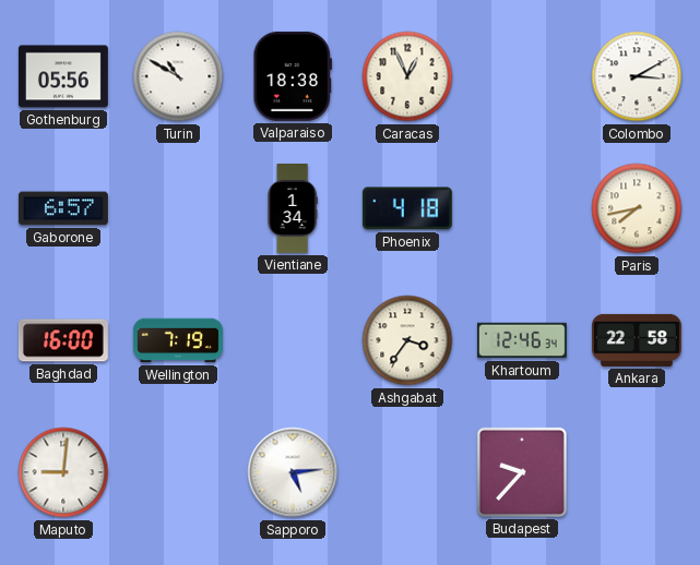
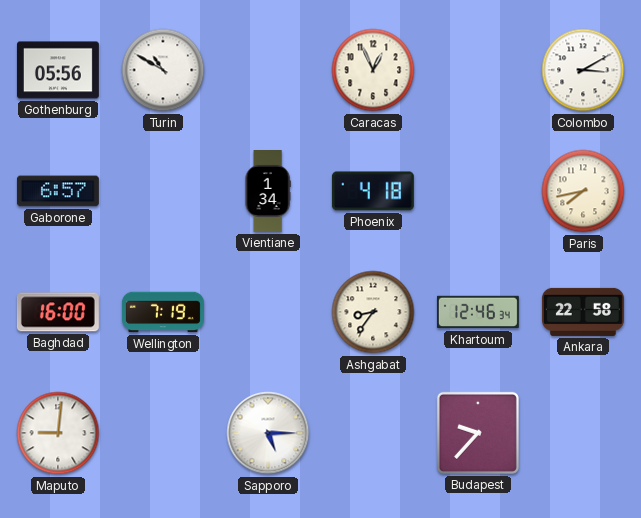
Valparaiso: 18:38 -> none (292, 76)
Ashgabat: 3:36 -> 8:36 (373, 312)
Sapporo: 5:14 -> 5:15 (268, 433)
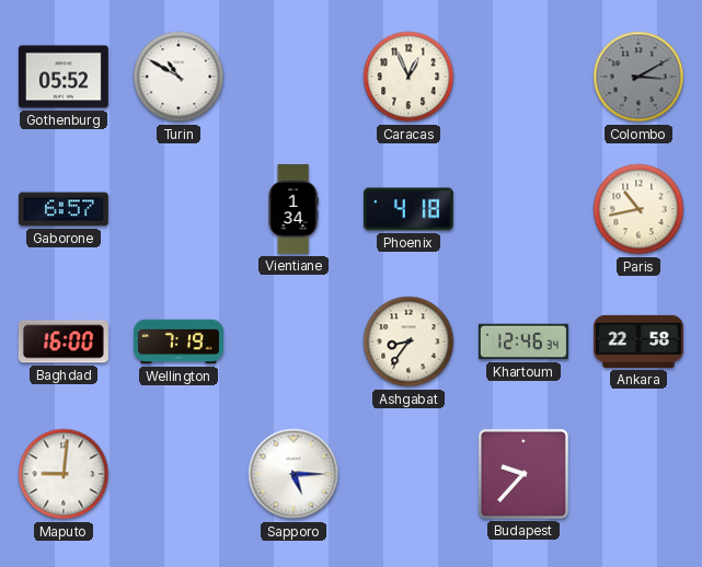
Gothenburg: 05:56 -> 05:52 (64, 77)
Colombo dial: white -> grey (638, 77)
Paris: 7:43 -> 10:43 (638, 209)
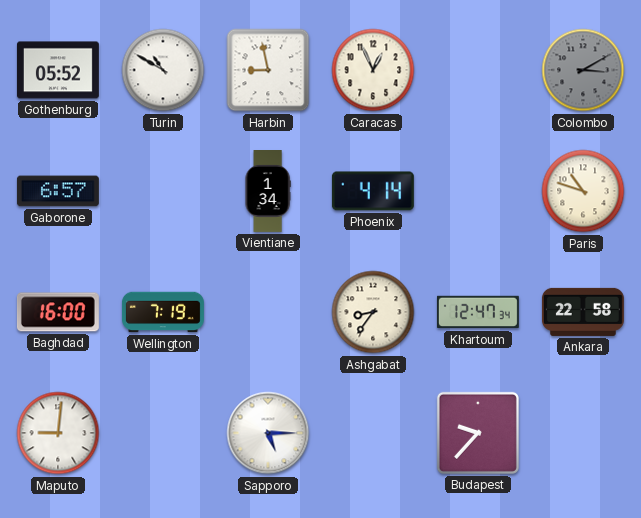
Harbin: none -> 8:58 (268, 70)
Phoenix: 4:18 -> 4:14 (373, 191)
Paris: 10:43 -> 10:48 (583, 191)
Khartoum: 12:46 -> 12:47 (478, 312)
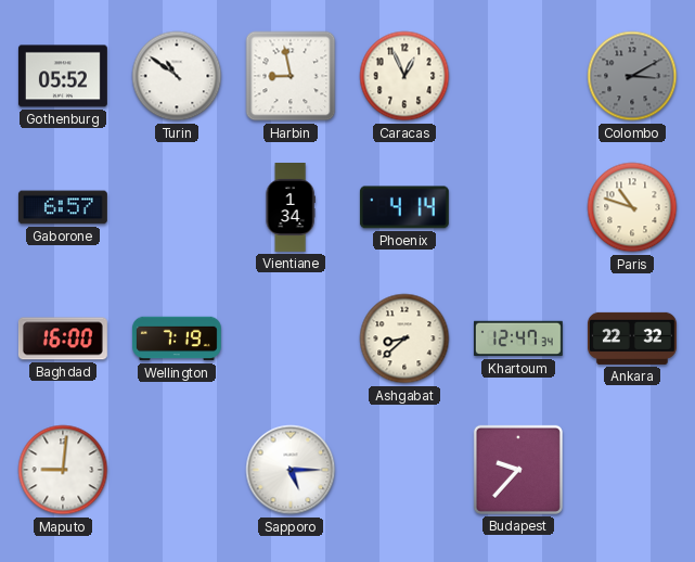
Turin: 10:50 -> 10:51 (177, 76)
Ashgabat: 8:36 -> 8:38 (404, 339)
Ankara: 22:58 -> 22:32 (632, 339)
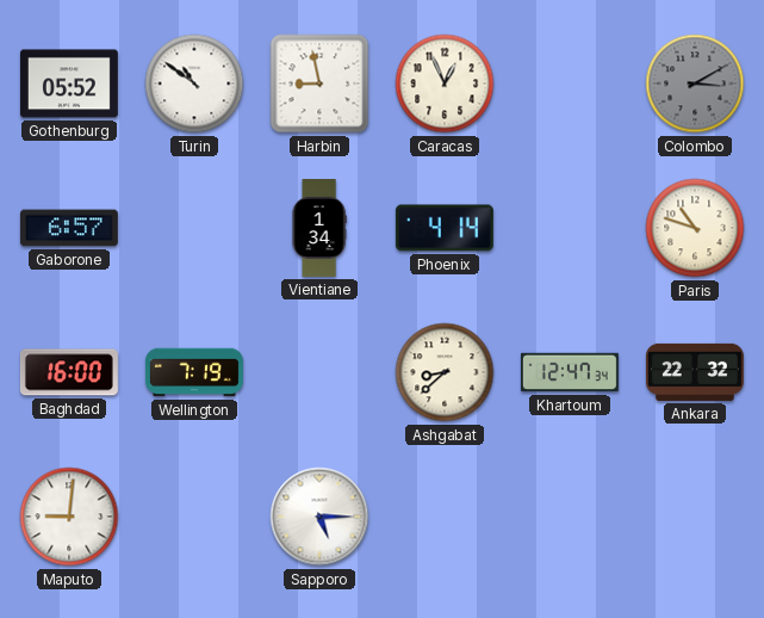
Budapest: 9:37 -> none (518, 470)
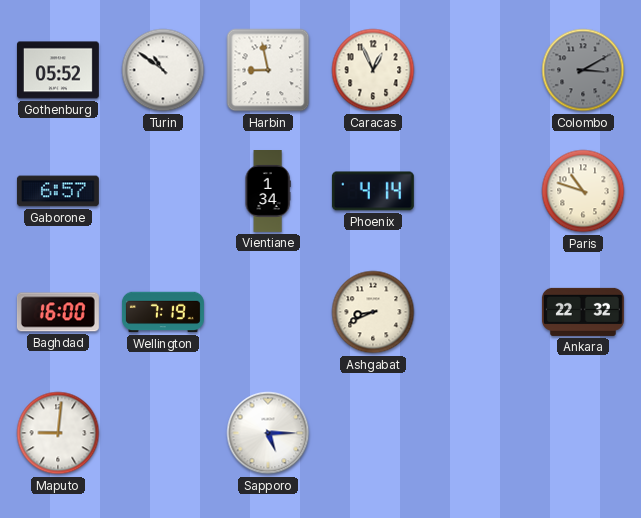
Ashgabat: 8:38 -> 8:41 (373, 312)
Khartoum: 12:47 -> none (570, 372)
